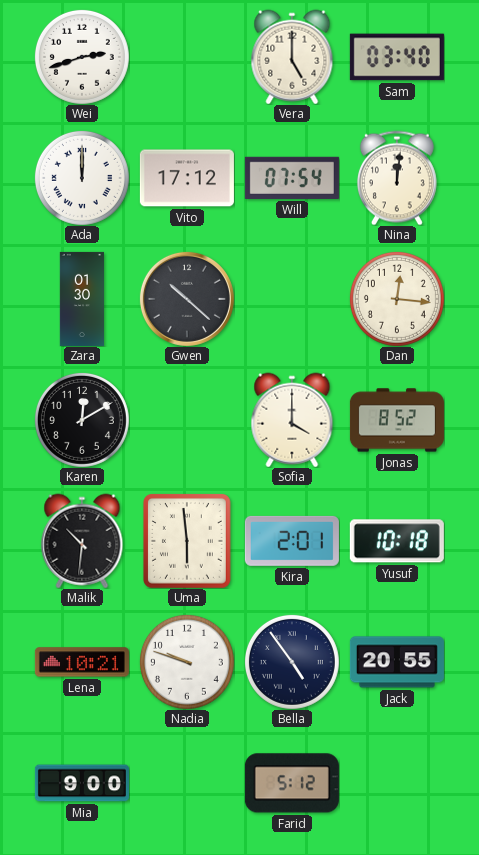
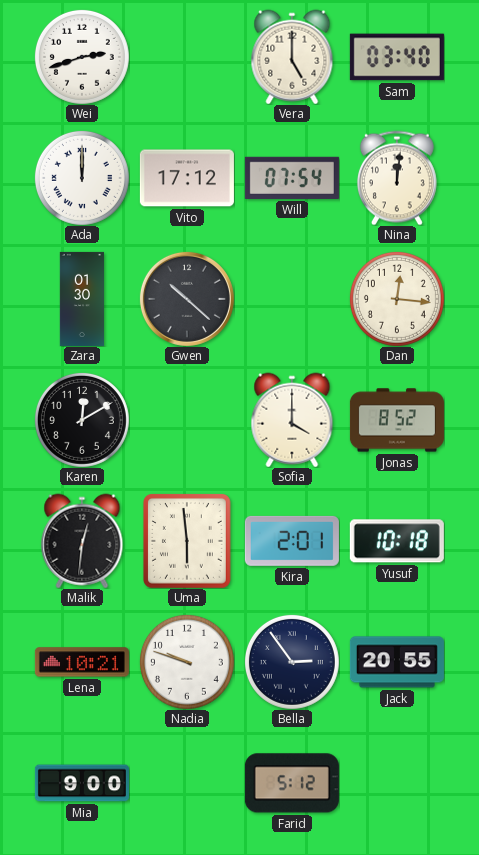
Malik: 10:31 -> 12:31 (82, 541)
Bella: 4:54 -> 2:54 (292, 662)
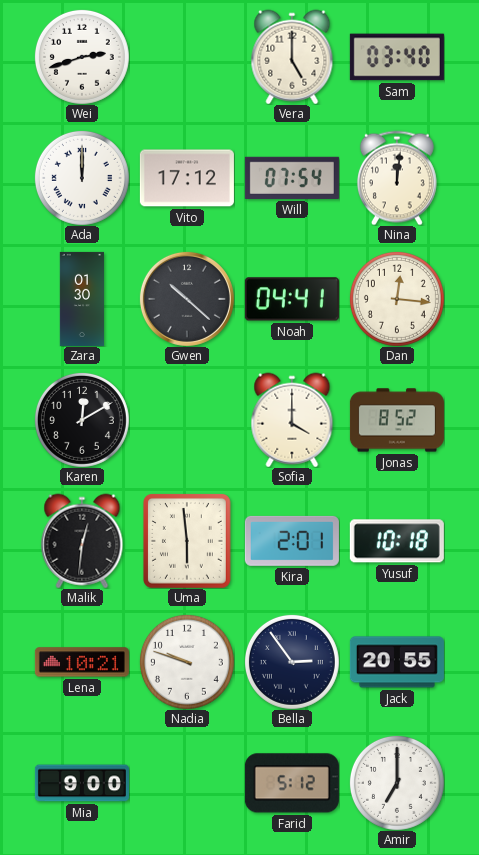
Noah: none -> 04:41 (292, 299)
Amir: none -> 7:00 (397, 783)
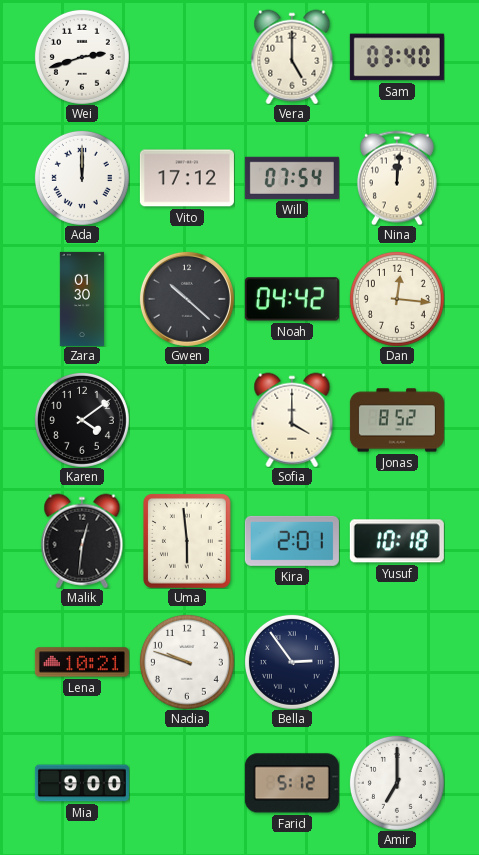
Noah: 04:41 -> 04:42 (292, 299)
Karen: 12:10 -> 4:09 (82, 420)
Jack: 20:55 -> none (397, 662)
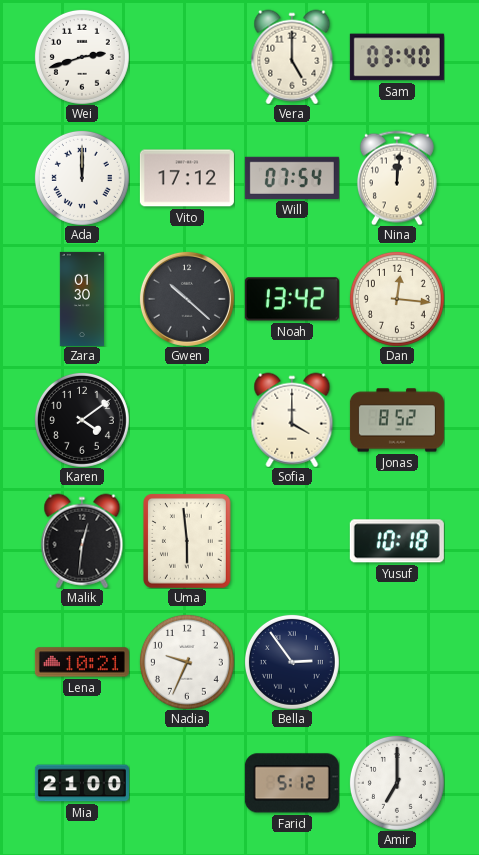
Noah: 04:42 -> 13:42 (292, 299)
Kira: 2:01 -> none (292, 541)
Nadia: 9:48 -> 9:34 (187, 662)
Mia: 9:00 -> 21:00 (82, 783)
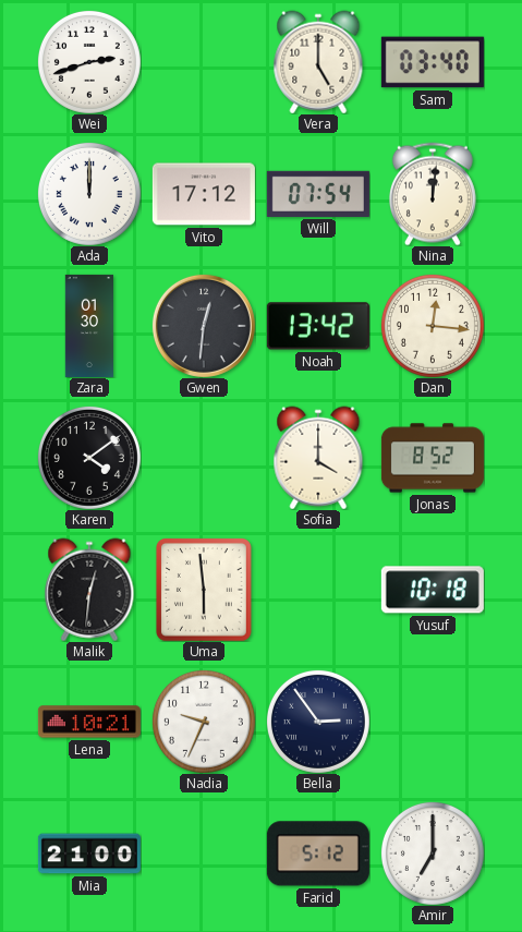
Gwen: 10:22 -> 12:31 (204, 326)
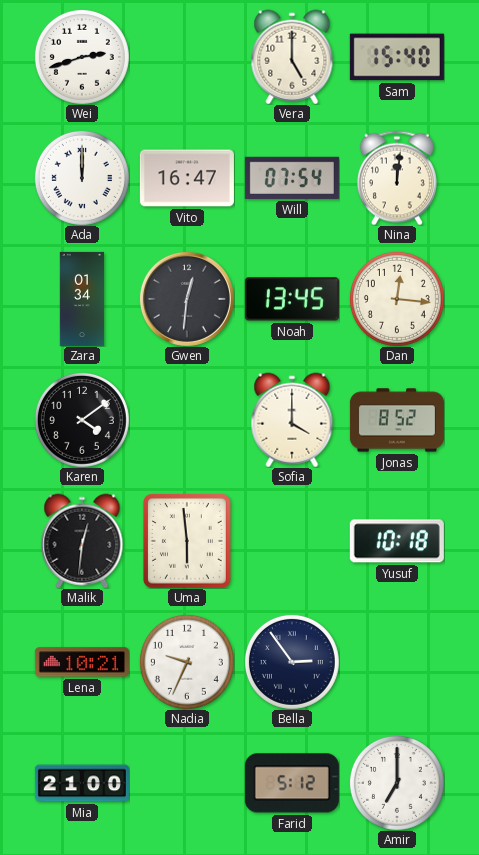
Sam: 03:40 -> 15:40 (397, 57)
Vito: 17:12 -> 16:47 (187, 178)
Zara: 01:30 -> 01:34 (81, 299)
Noah: 13:42 -> 13:45 (292, 299)
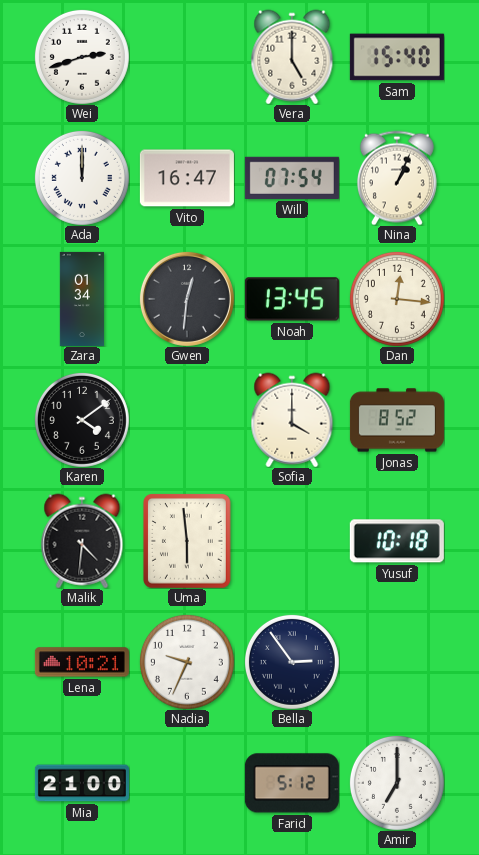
Nina: 12:01 -> 1:04 (397, 178)
Malik: 12:31 -> 4:31 (82, 541)
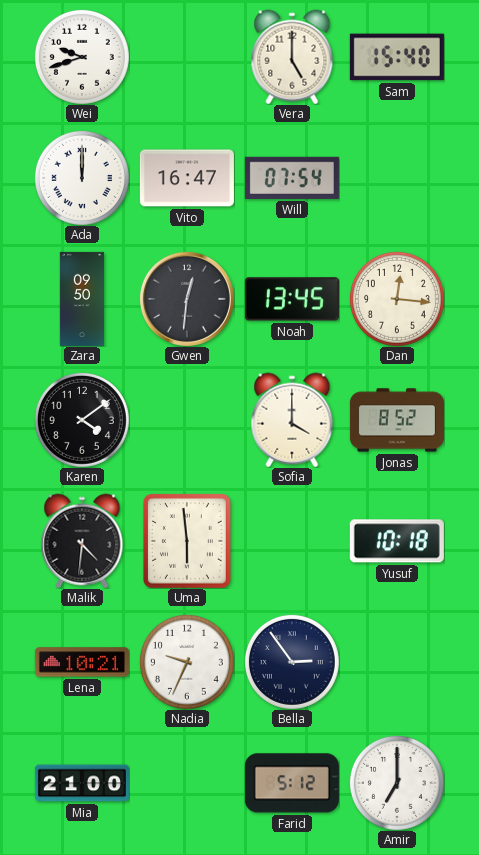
Wei: 2:42 -> 9:42 (82, 57)
Nina: 1:04 -> none (397, 178)
Zara: 01:34 -> 09:50 (81, 299)
